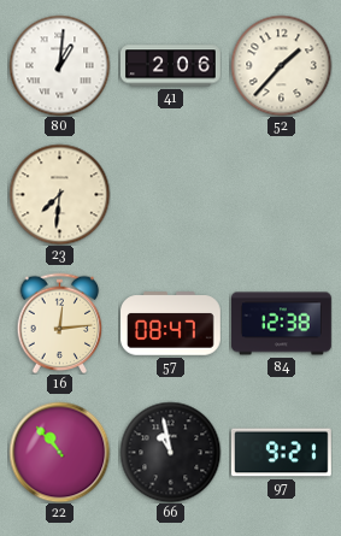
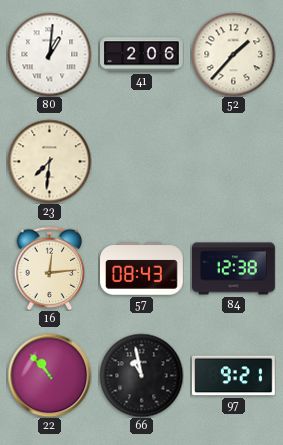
57: 08:47 -> 08:43 (142, 269)
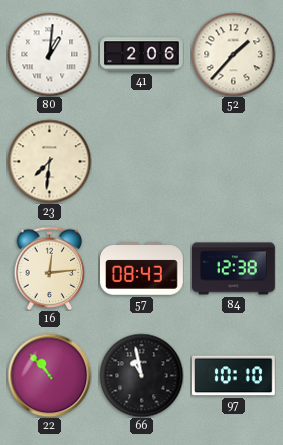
97: 9:21 -> 10:10 (233, 376)
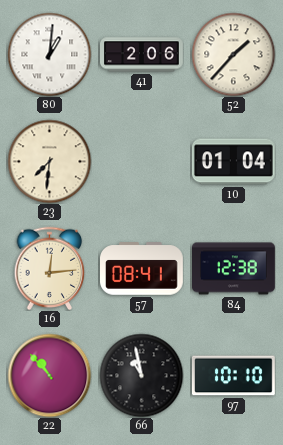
10: none -> 01:04 (233, 162)
57: 08:43 -> 08:41 (142, 269)
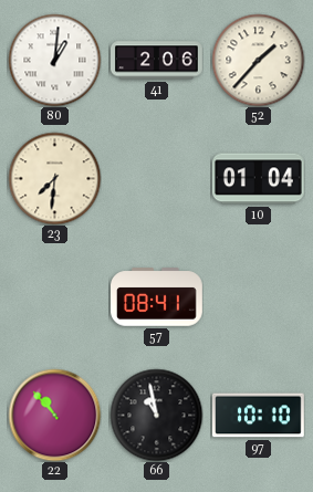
16: 12:14 -> none (50, 268)
84: 12:38 -> none (234, 269)
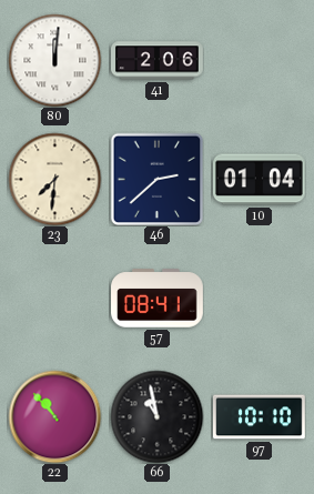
80: 1:01 -> 12:01 (54, 60)
52: 1:37 -> none (258, 60)
46: none -> 2:38 (156, 179)
